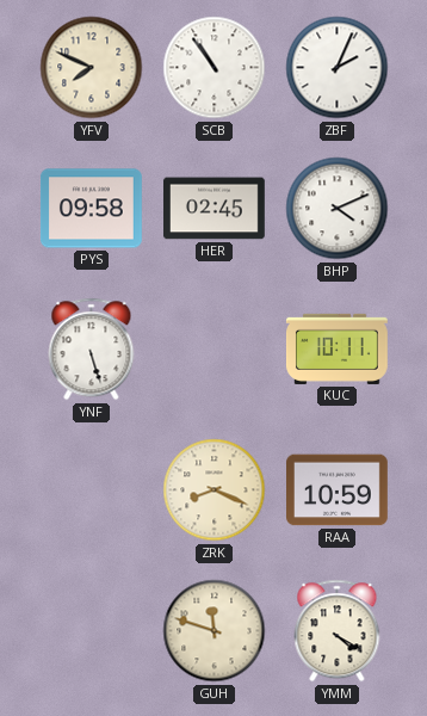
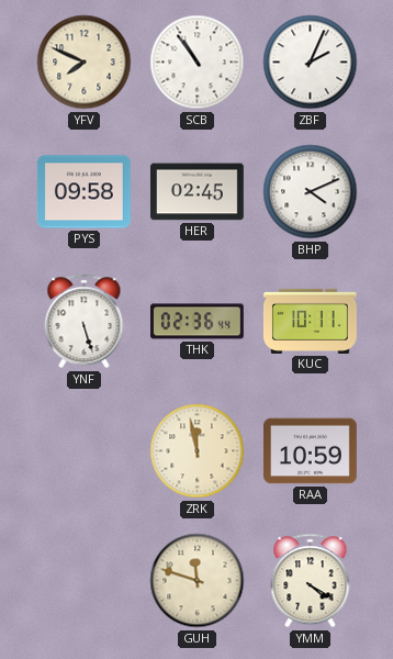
THK: none -> 02:36 (198, 322)
ZRK: 8:19 -> 11:58 (198, 451)
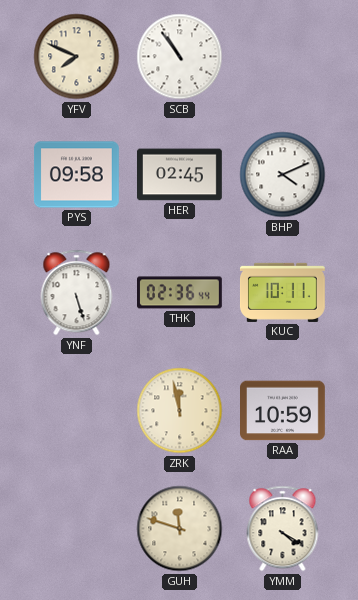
ZBF: 2:04 -> none (311, 63)
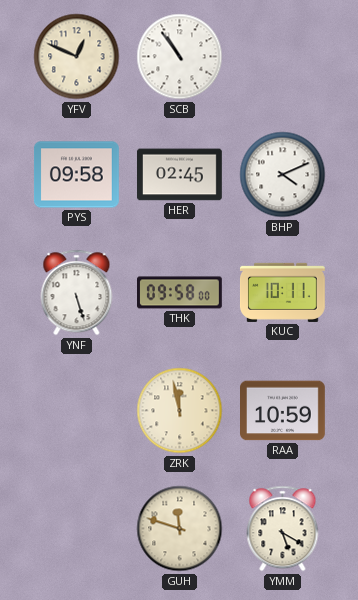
YFV: 7:49 -> 12:49 (77, 57)
THK: 02:36 -> 09:58 (180, 293)
YMM: 4:20 -> 5:20 (283, 529)
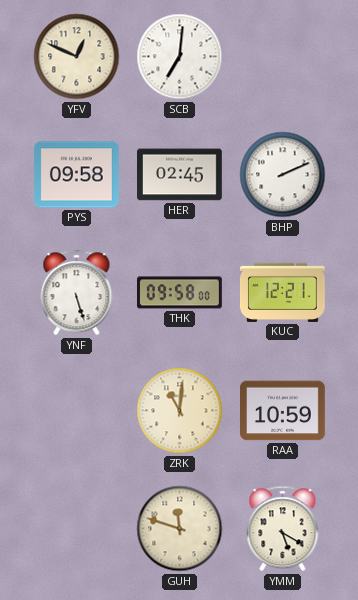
SCB: 10:54 -> 7:01 (180, 57)
BHP: 4:11 -> 2:11 (283, 175)
KUC: 10:11 -> 12:21 (283, 292)
ZRK: 11:58 -> 11:01 (180, 411)
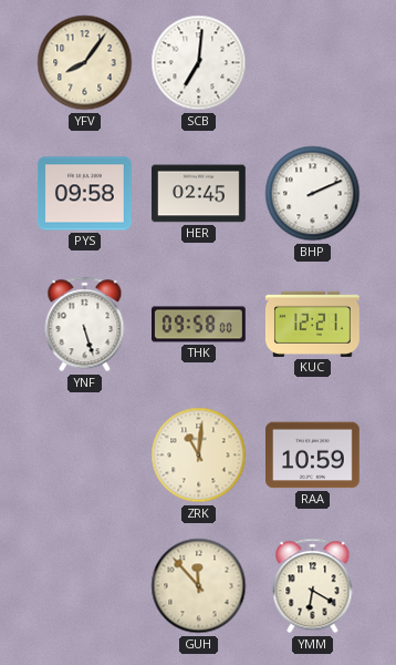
YFV: 12:49 -> 8:06 (85, 63)
GUH: 11:48 -> 11:53 (199, 586)
YMM: 5:20 -> 6:20 (313, 586)
